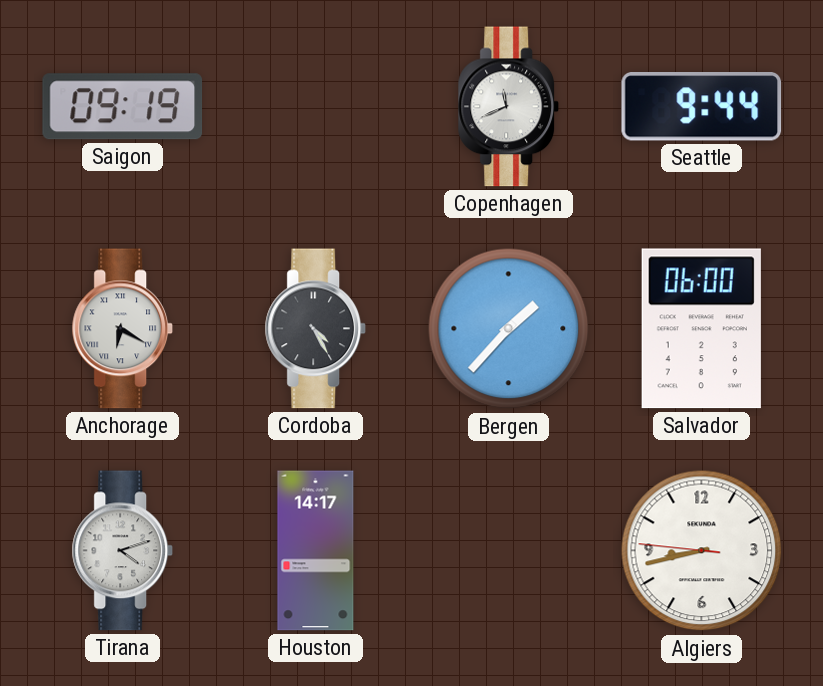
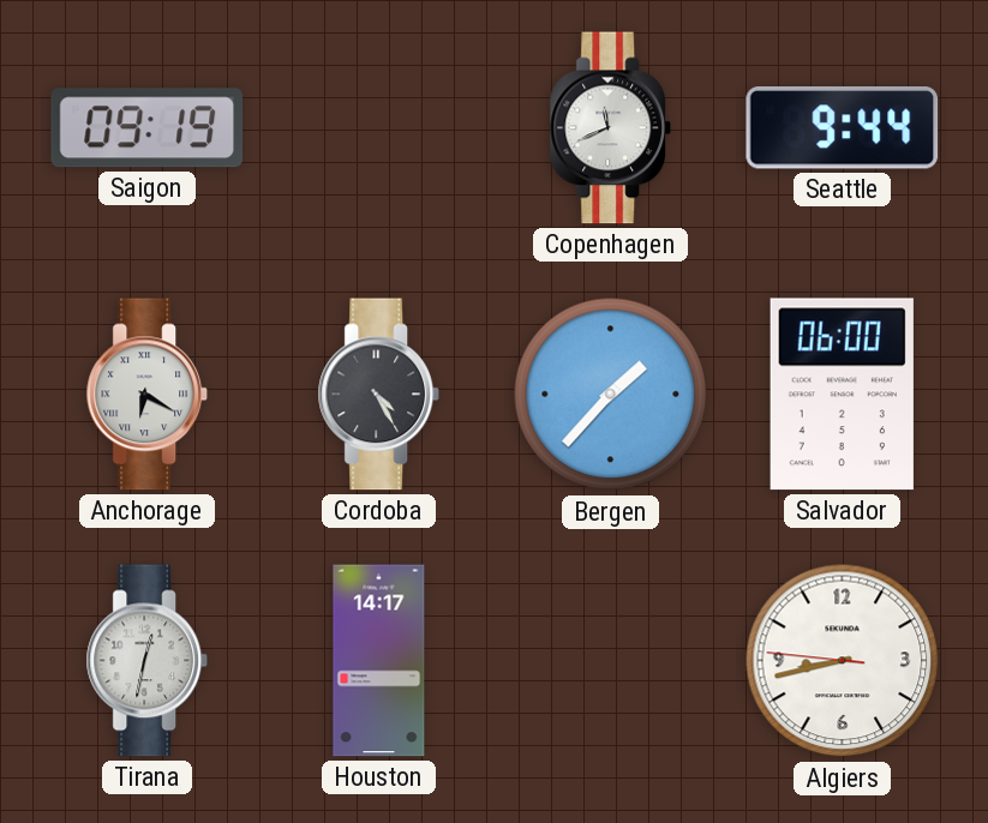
Tirana: 4:12 -> 12:32 (148, 661)
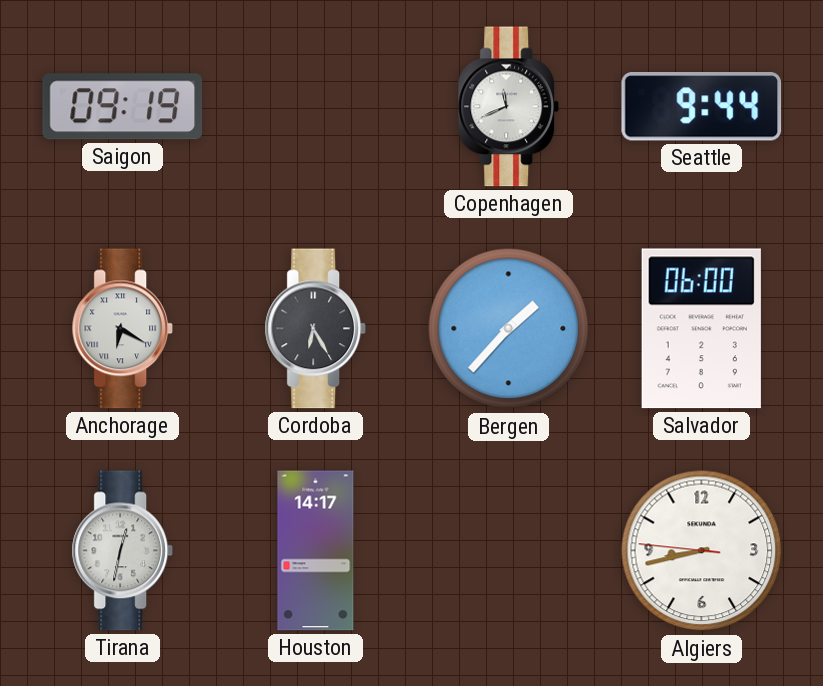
Cordoba: 4:25 -> 6:25 (316, 329)
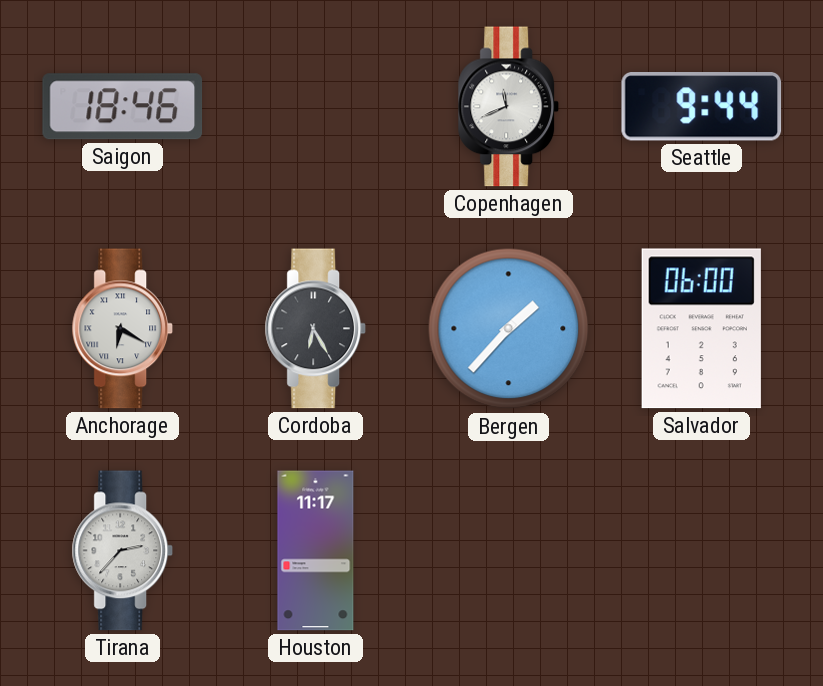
Saigon: 09:19 -> 18:46 (123, 107)
Tirana: 12:32 -> 2:37 (123, 551)
Houston: 14:17 -> 11:17 (316, 551)
Algiers: 8:42 -> none (702, 551)
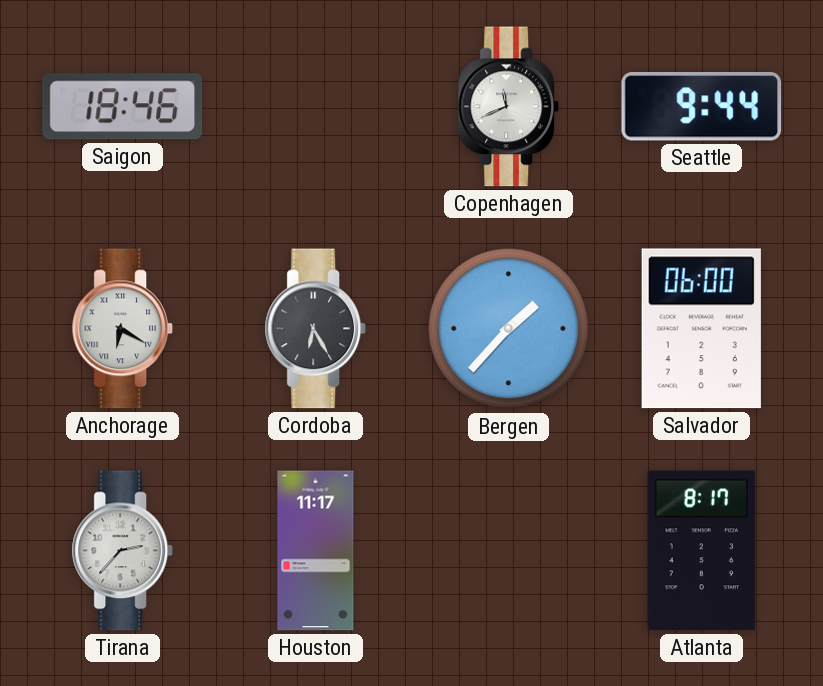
Atlanta: none -> 8:17 (702, 551)
